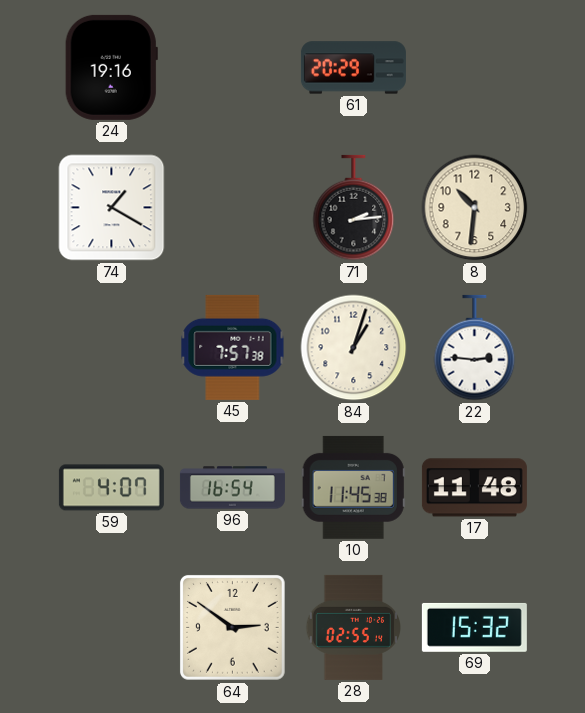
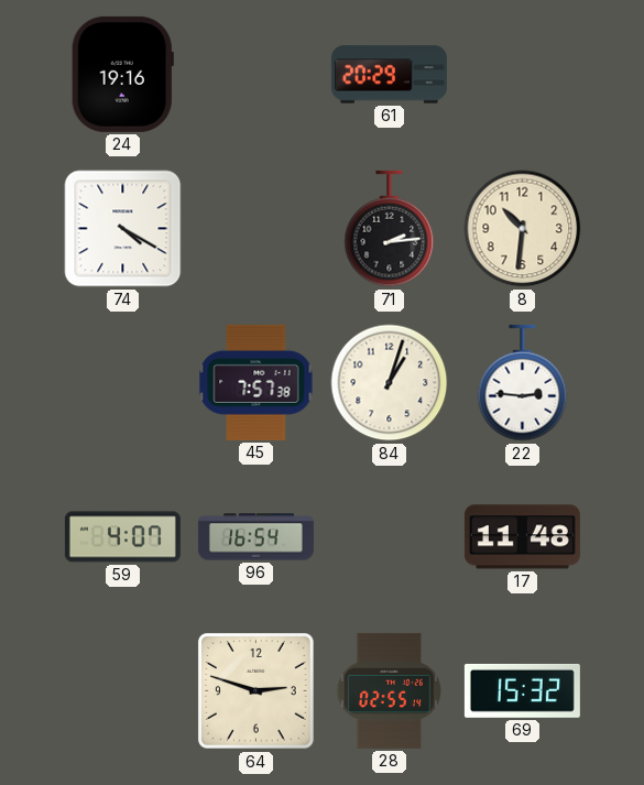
74: 1:20 -> 4:20 (123, 229)
10: 11:45 -> none (353, 487)
64: 2:51 -> 2:48 (255, 690)
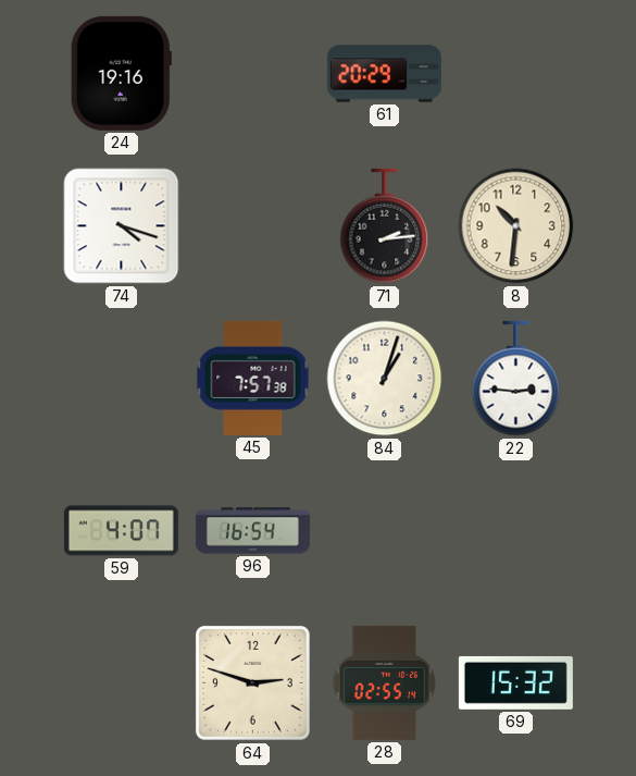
74: 4:20 -> 4:18 (122, 226)
17: 11:48 -> none (522, 537)
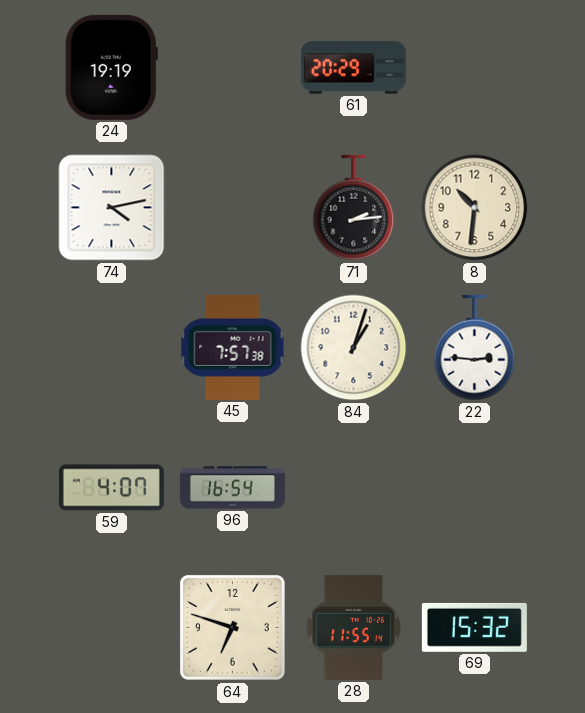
24: 19:16 -> 19:19 (111, 67)
74: 4:18 -> 4:13 (112, 208)
64: 2:48 -> 6:48 (232, 627)
28: 02:55 -> 11:55 (353, 627)
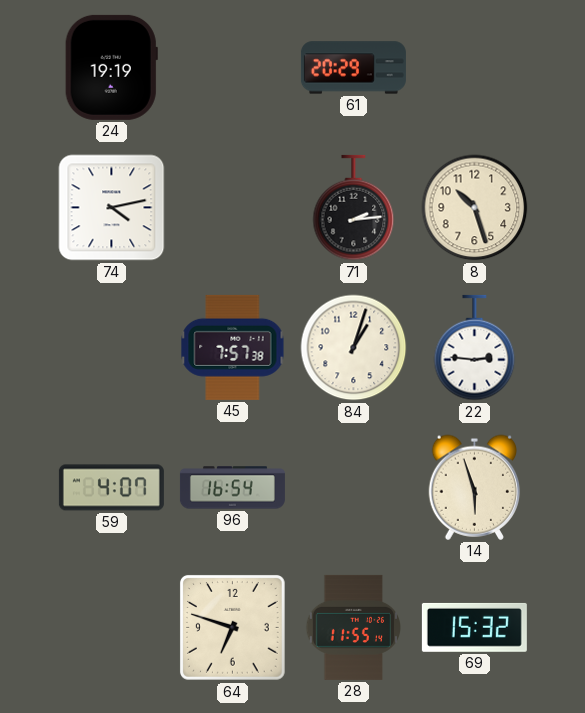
8: 10:31 -> 10:27 (475, 208)
14: none -> 5:57 (475, 487)
